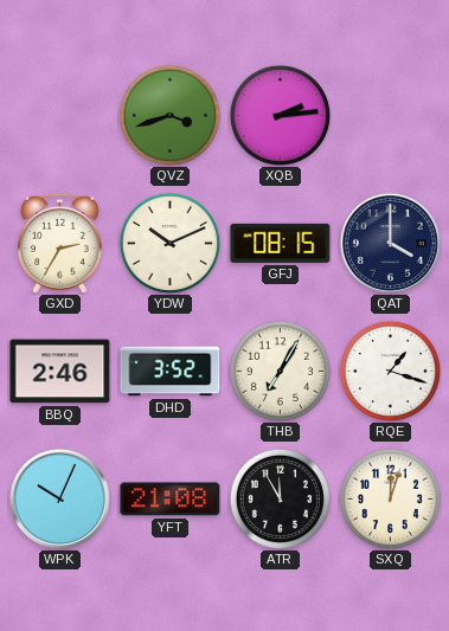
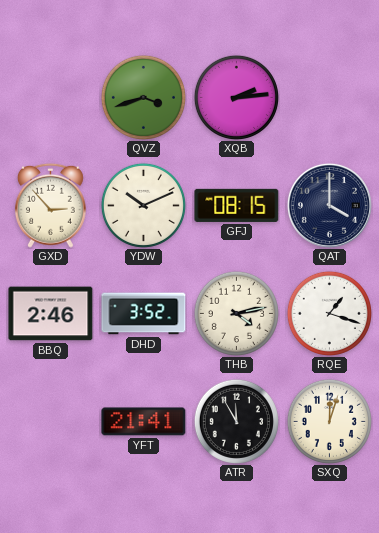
GXD: 2:35 -> 2:53 (50, 205)
THB: 7:05 -> 4:13 (236, 313)
WPK: 10:04 -> none (59, 498)
YFT: 21:08 -> 21:41 (144, 422)
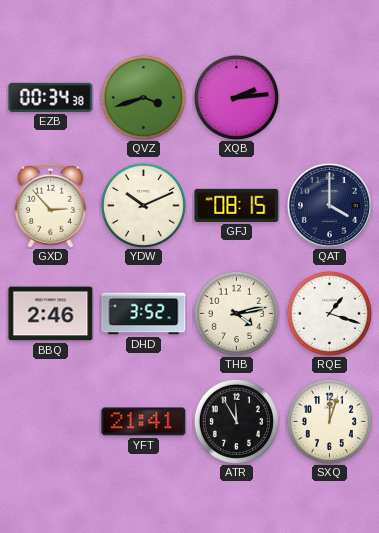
EZB: none -> 00:34 (51, 97)
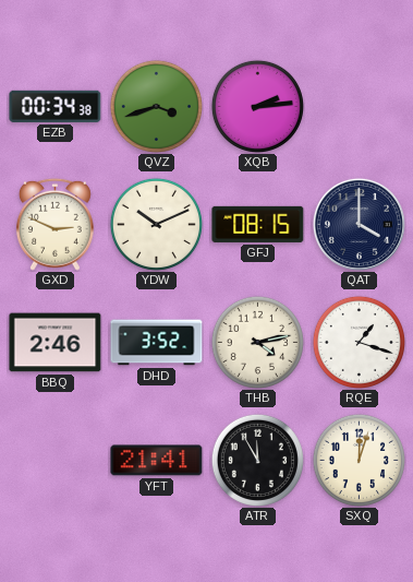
GXD: 2:53 -> 2:49 (54, 224)
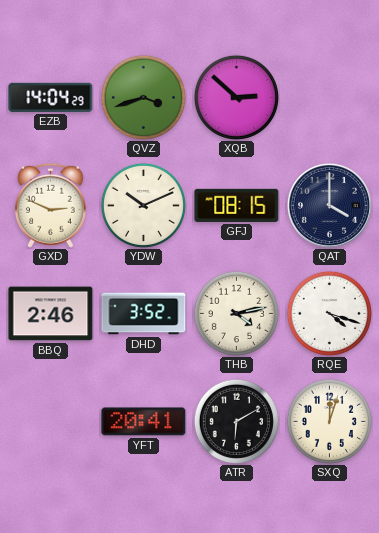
EZB: 00:34 -> 14:04 (51, 97)
XQB: 2:14 -> 2:52 (236, 97)
RQE: 1:18 -> 4:18 (329, 313)
YFT: 21:41 -> 20:41 (144, 422)
ATR: 11:55 -> 6:10 (236, 421)
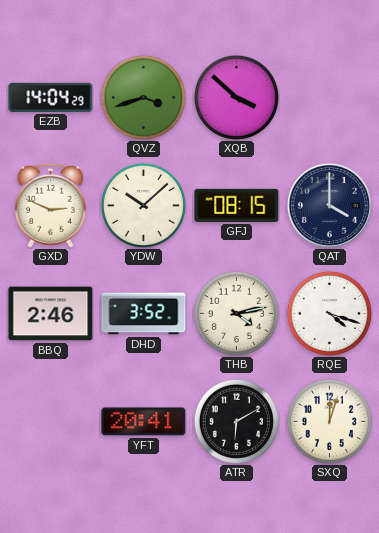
XQB: 2:52 -> 3:52 (236, 97)
YDW: 10:11 -> 10:08 (143, 205)
